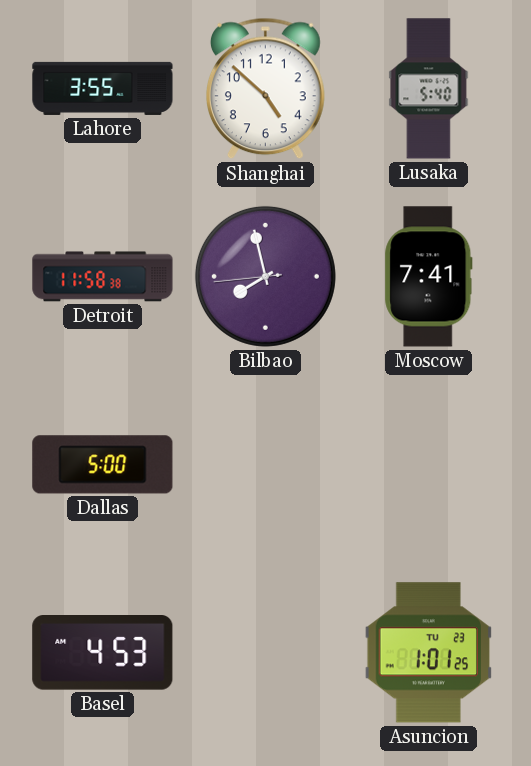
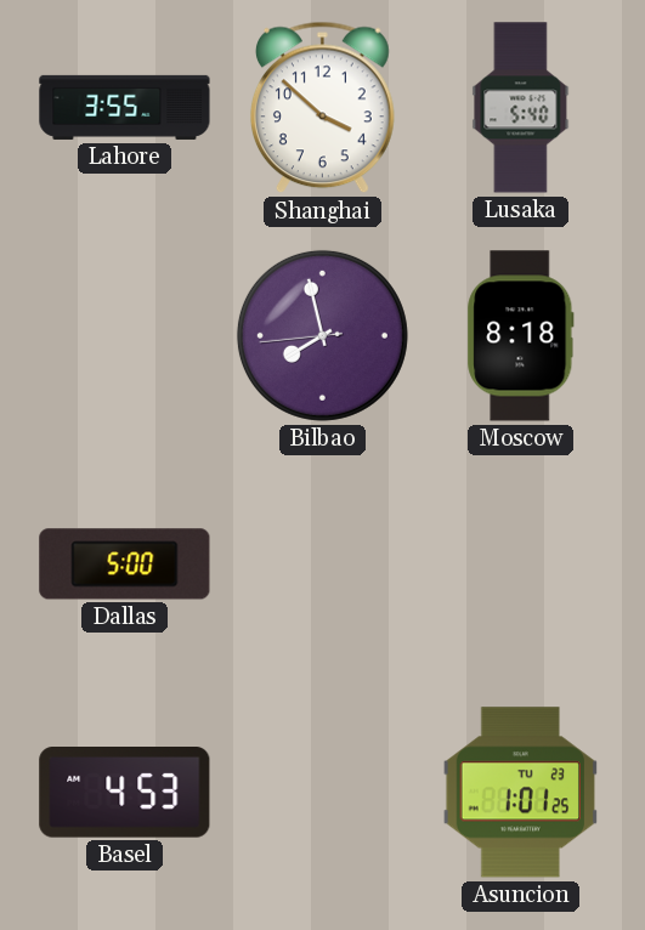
Shanghai: 4:52 -> 3:52 (322, 108)
Detroit: 11:58 -> none (103, 277)
Moscow: 7:41 -> 8:18 (521, 336)
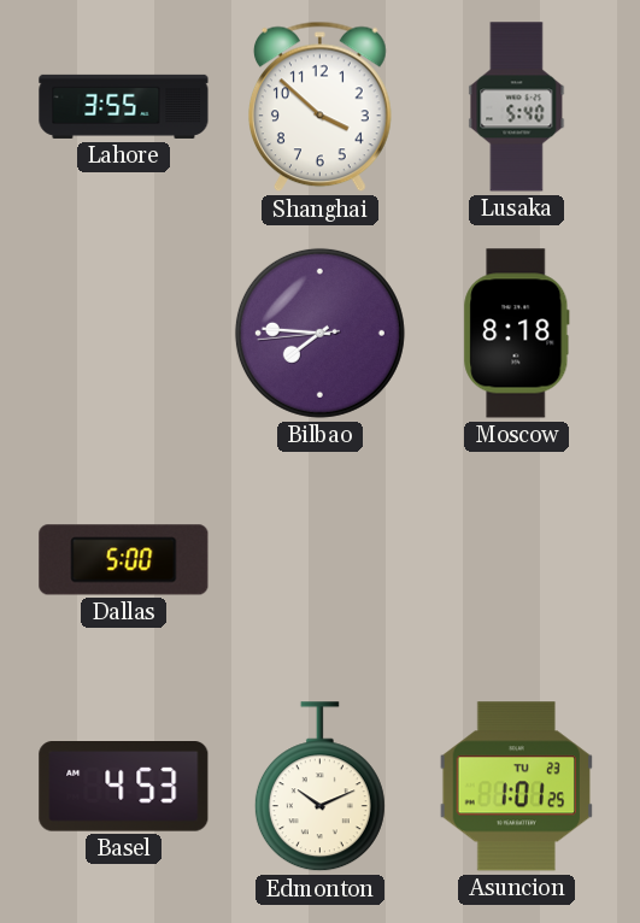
Bilbao: 7:57 -> 7:45 (319, 333)
Edmonton: none -> 10:11 (319, 787)
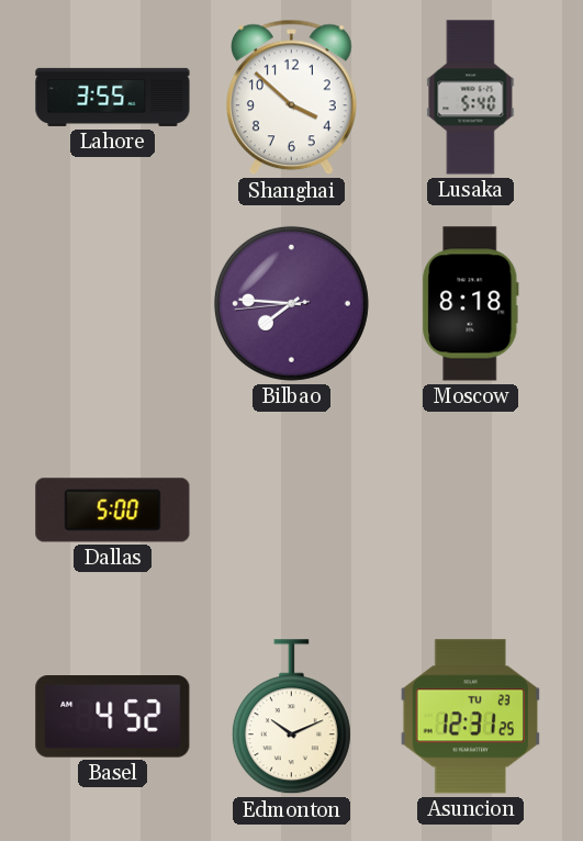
Basel: 4:53 -> 4:52 (113, 717)
Asuncion: 1:01 -> 12:31 (470, 717)
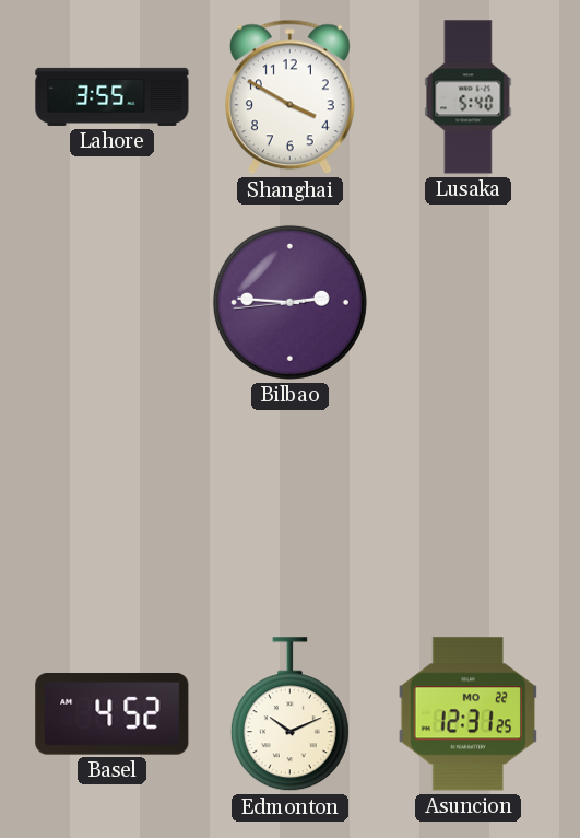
Shanghai: 3:52 -> 3:50 (289, 97)
Bilbao: 7:45 -> 2:45 (289, 302)
Moscow: 8:18 -> none (471, 304)
Dallas: 5:00 -> none (113, 511)
Asuncion date: TU 23 -> MO 22 (467, 714)
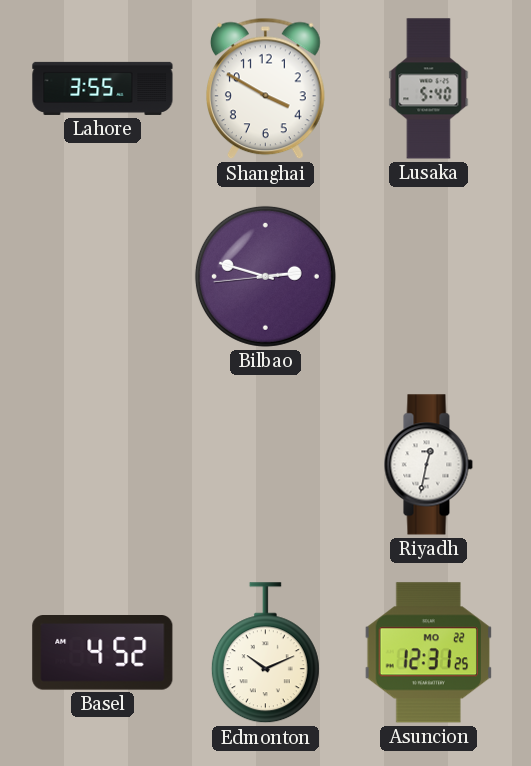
Bilbao: 2:45 -> 2:47 (265, 276)
Riyadh: none -> 12:32 (428, 465)
